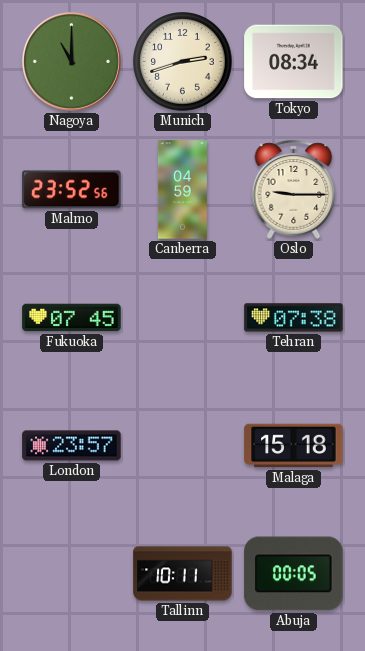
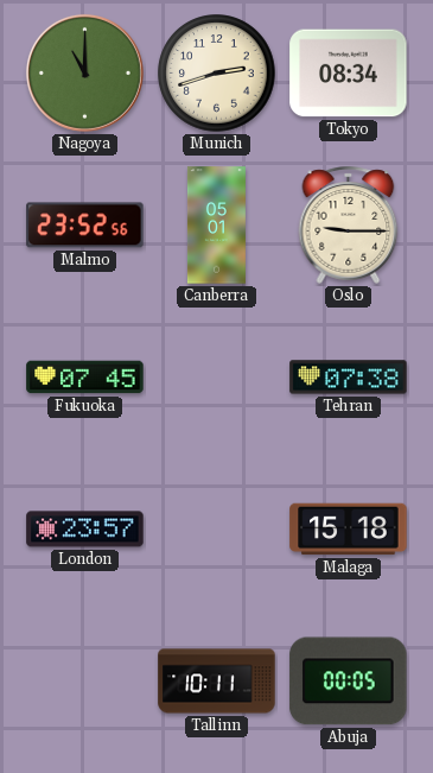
Canberra: 04:59 -> 05:01 (216, 226)
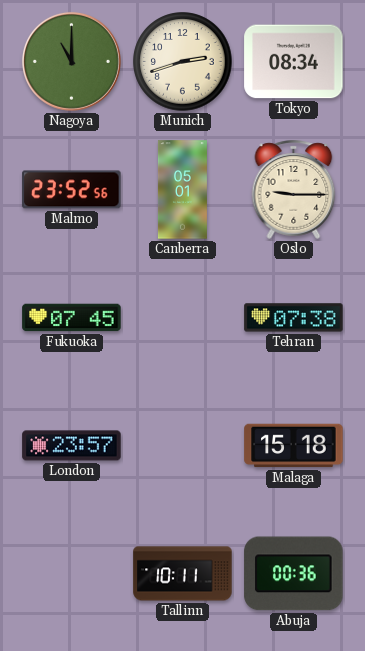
Abuja: 00:05 -> 00:36 (294, 574)
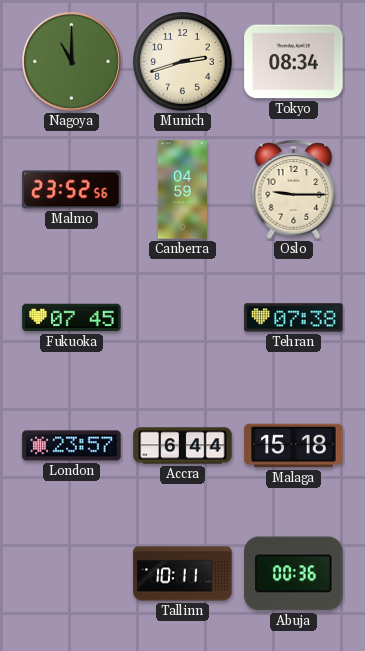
Canberra: 05:01 -> 04:59 (182, 190)
Accra: none -> 6:44 (183, 446)
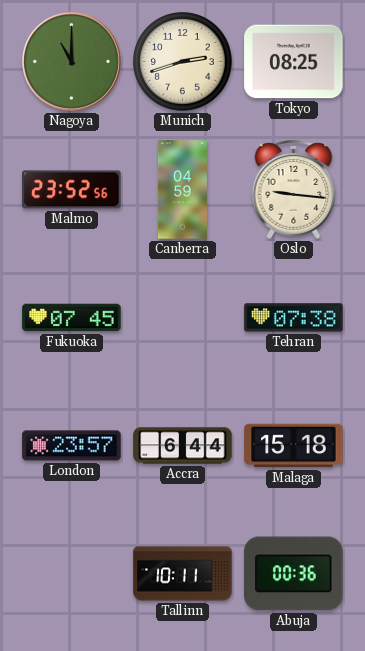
Tokyo: 08:34 -> 08:25 (294, 62)
Oslo: 9:15 -> 9:16 (294, 189)
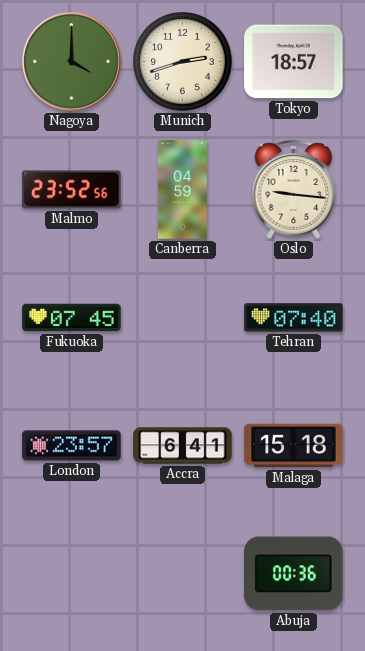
Nagoya: 11:00 -> 4:00 (71, 61)
Tokyo: 08:25 -> 18:57 (294, 62)
Tehran: 07:38 -> 07:40 (294, 318)
Accra: 6:44 -> 6:41 (183, 446)
Tallinn: 10:11 -> none (183, 574)
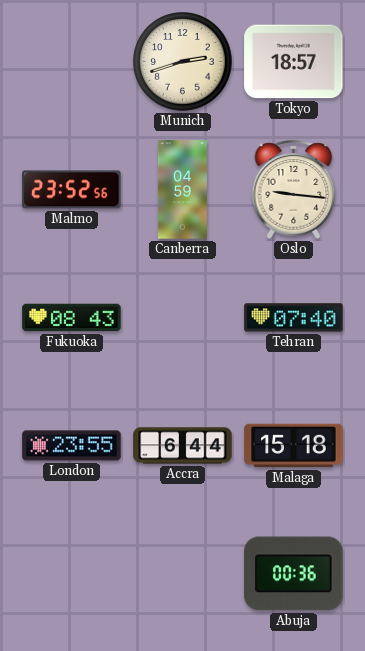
Nagoya: 4:00 -> none (71, 61)
Fukuoka: 07:45 -> 08:43 (72, 318)
London: 23:57 -> 23:55 (72, 446)
Accra: 6:41 -> 6:44 (183, 446)
